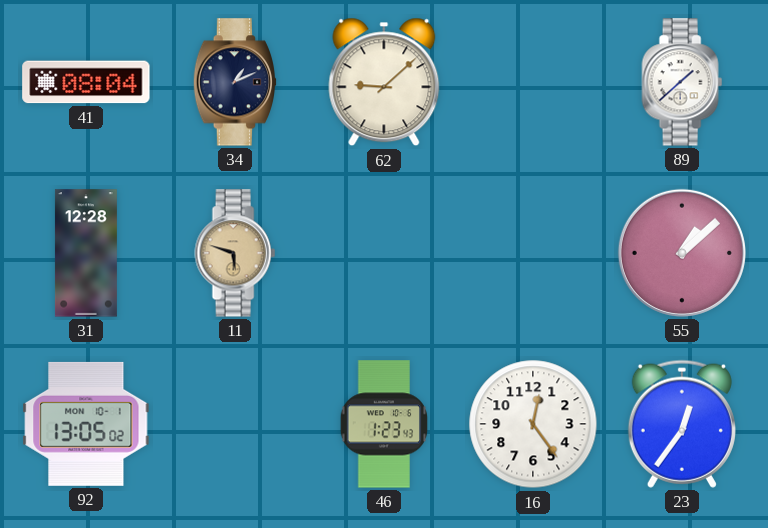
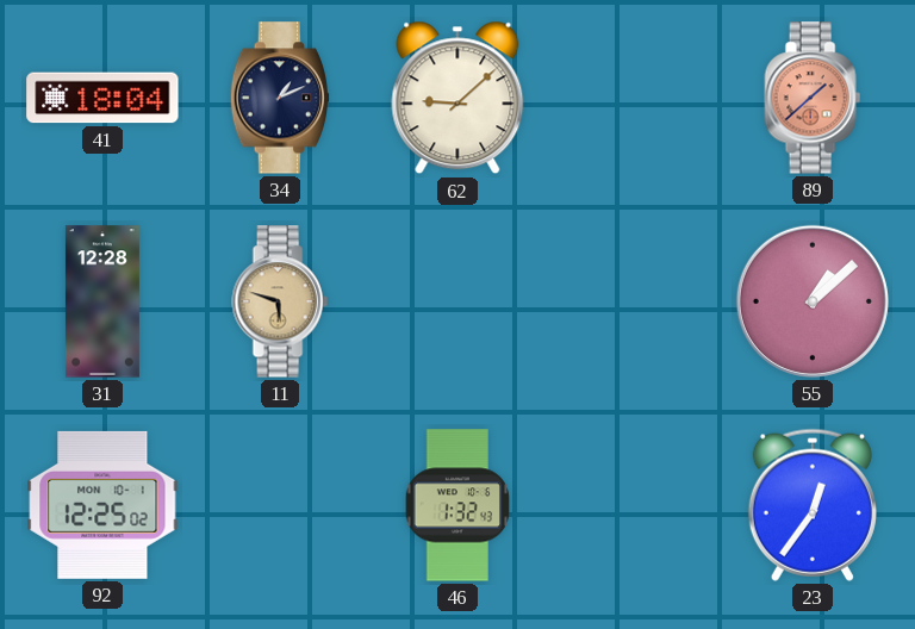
41: 08:04 -> 18:04 (102, 98)
89 dial: white -> salmon (813, 98)
92: 13:05 -> 12:25 (102, 505)
46: 1:23 -> 1:32 (457, 505)
16: 12:24 -> none (533, 424)
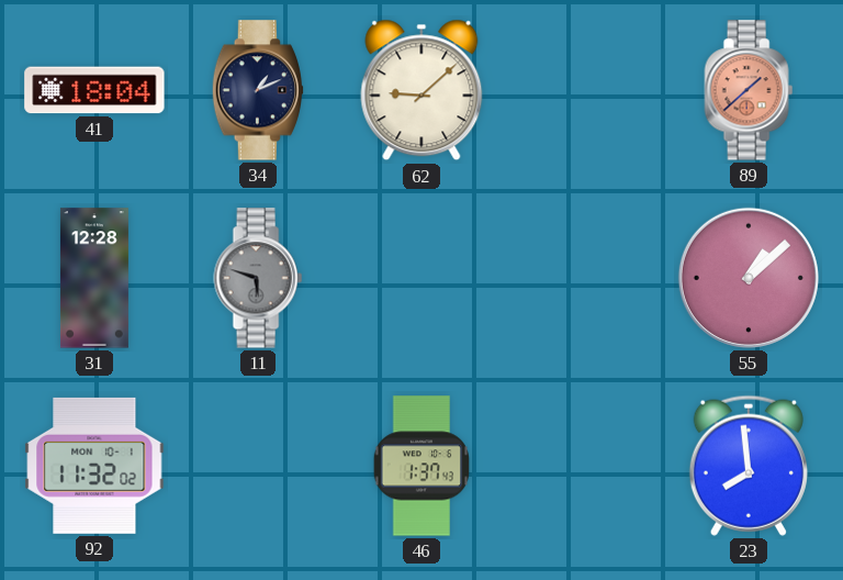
11 dial: champagne -> grey (258, 278)
92: 12:25 -> 11:32 (94, 466)
46: 1:32 -> 1:37 (421, 466)
23: 12:36 -> 7:59 (749, 466)
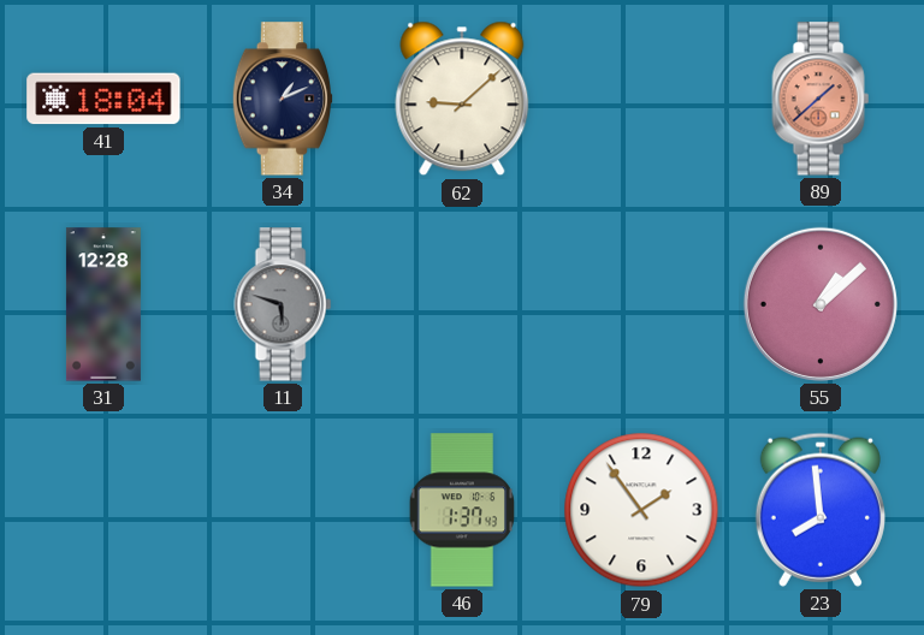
92: 11:32 -> none (94, 466)
79: none -> 1:54 (641, 510)
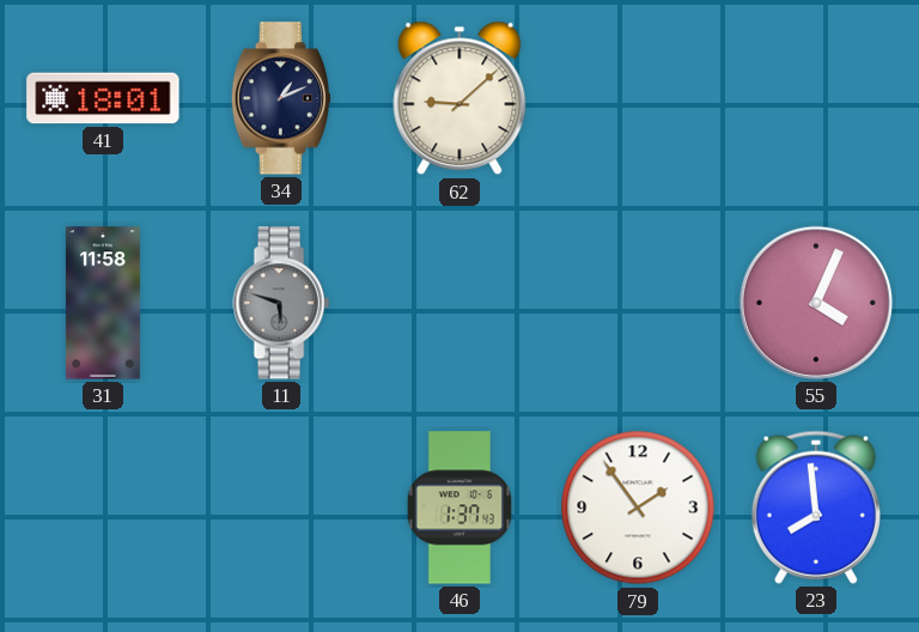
41: 18:04 -> 18:01 (103, 98)
89: 1:38 -> none (821, 99)
31: 12:28 -> 11:58 (103, 303)
55: 1:08 -> 4:04 (816, 303)
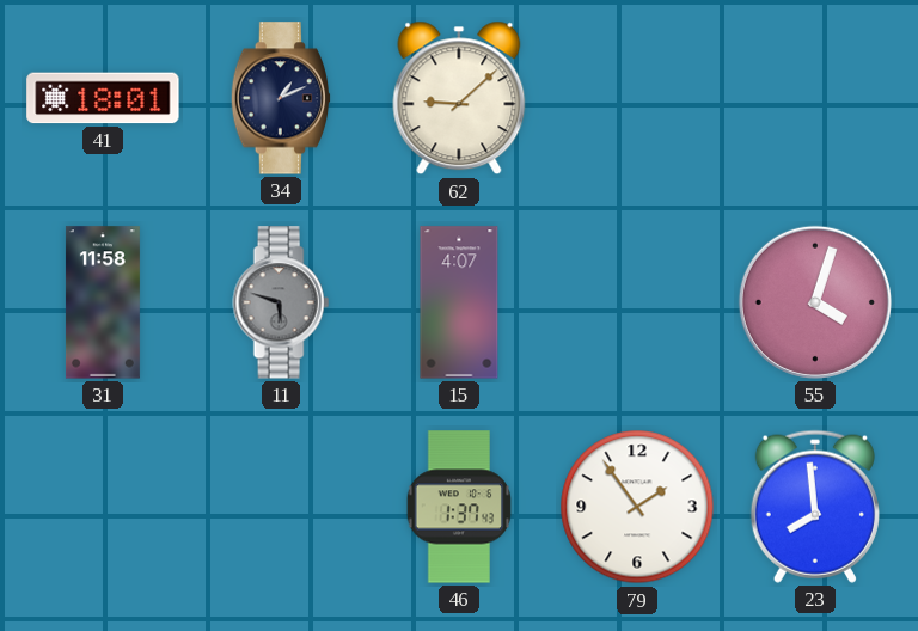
15: none -> 4:07 (459, 302)
55: 4:04 -> 4:03 (815, 302)
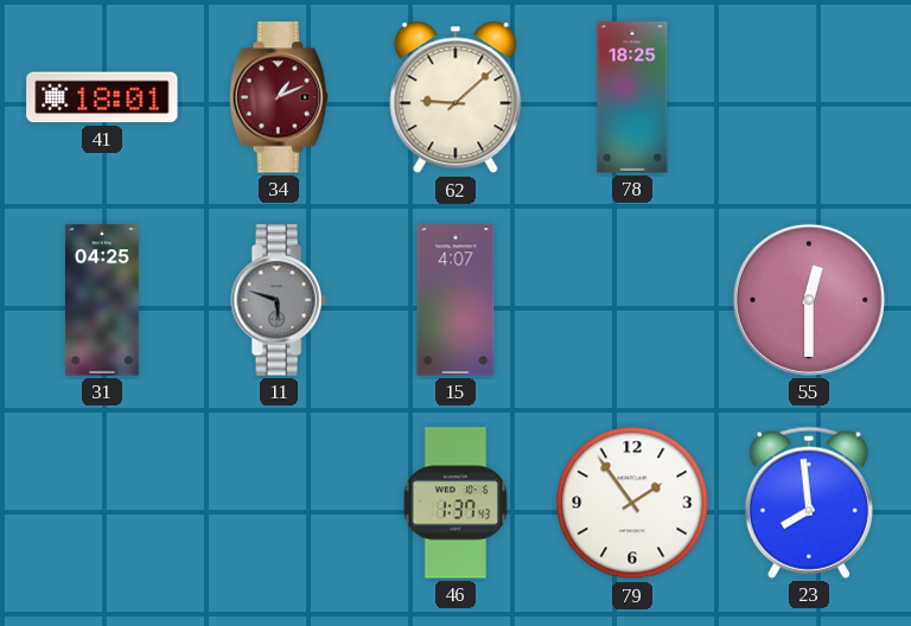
34 dial: navy -> burgundy (279, 97)
78: none -> 18:25 (632, 97)
31: 11:58 -> 04:25 (102, 300)
55: 4:03 -> 12:30 (809, 300)
